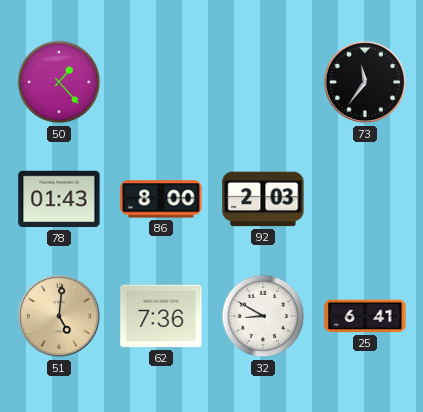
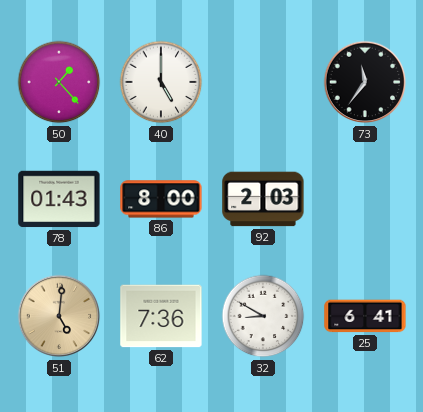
40: none -> 5:00 (161, 82)
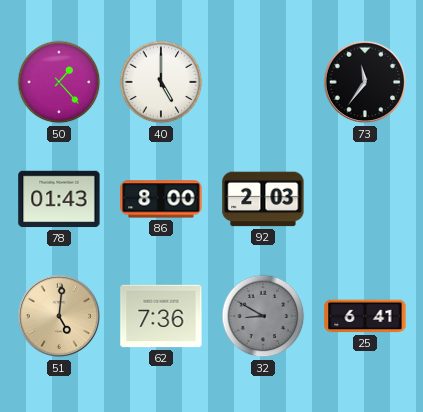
32 dial: white -> grey (263, 316)
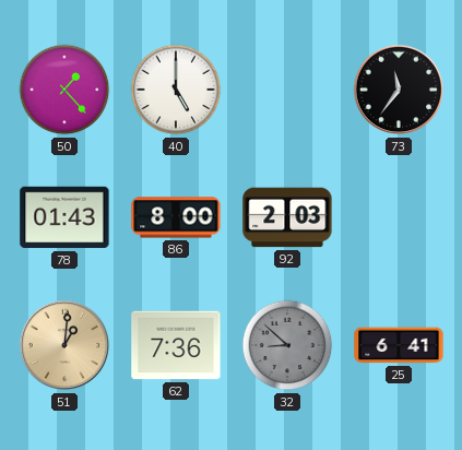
51: 5:01 -> 1:01 (64, 345)
32: 8:50 -> 8:52 (287, 345)
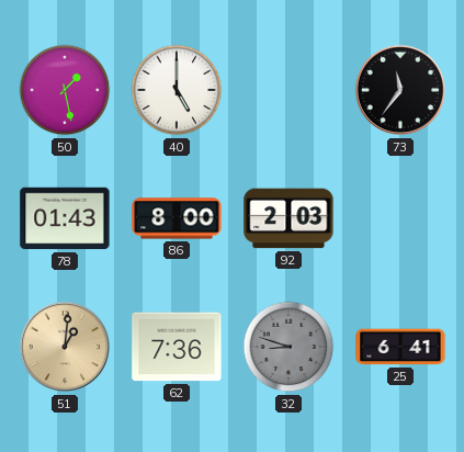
50: 1:23 -> 1:28 (65, 90)
32: 8:52 -> 8:48 (288, 347)
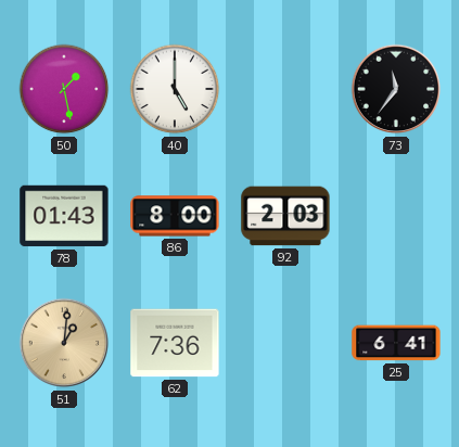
32: 8:48 -> none (288, 347)
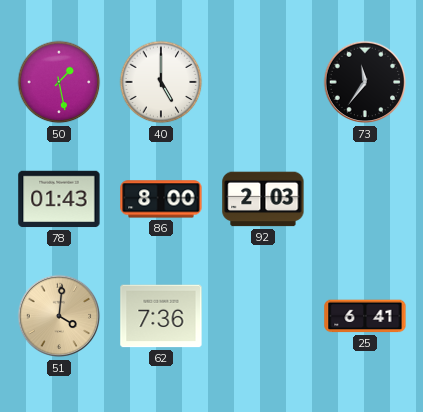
51: 1:01 -> 4:01 (59, 316)
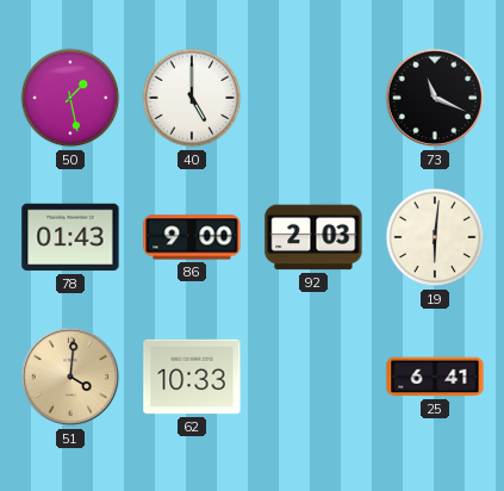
73: 11:36 -> 11:19 (435, 98)
86: 8:00 -> 9:00 (192, 237)
19: none -> 6:01 (435, 237)
62: 7:36 -> 10:33 (192, 377)
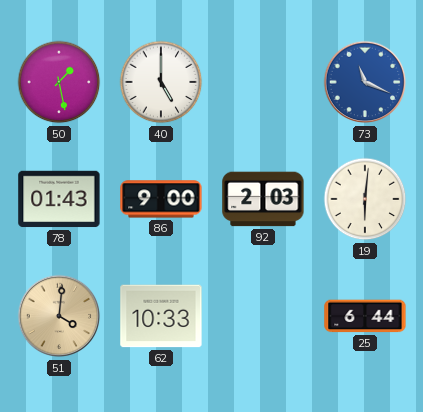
73 dial: black -> blue (365, 82)
25: 6:41 -> 6:44 (365, 316)
